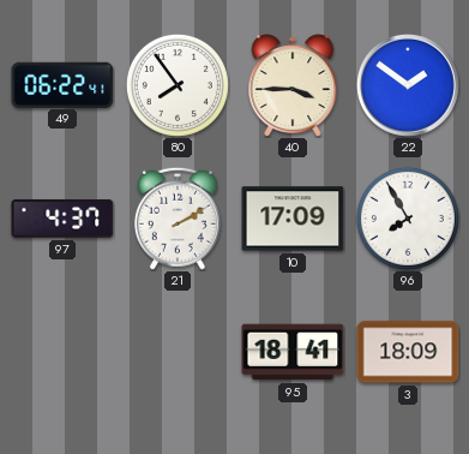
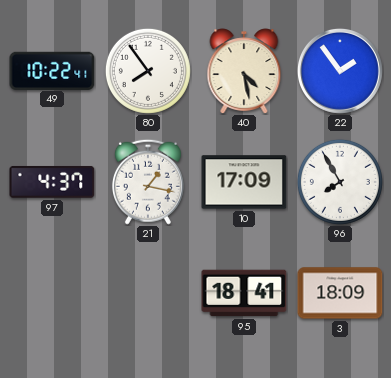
49: 06:22 -> 10:22 (52, 70)
40: 3:45 -> 4:28 (244, 71)
22: 1:51 -> 1:54 (340, 71)
21: 2:10 -> 1:17 (148, 182)
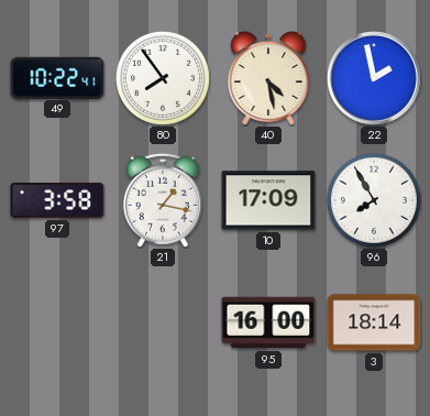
22: 1:54 -> 1:58 (374, 78)
97: 4:37 -> 3:58 (57, 200)
95: 18:41 -> 16:00 (268, 322)
3: 18:09 -> 18:14 (374, 322)
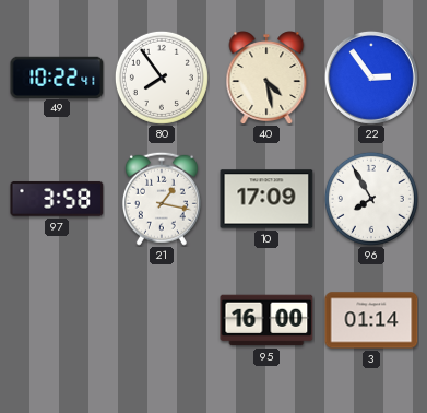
22: 1:58 -> 2:54 (371, 78)
3: 18:14 -> 01:14 (371, 320)
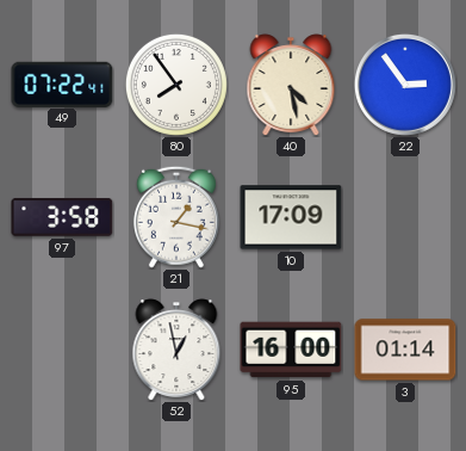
49: 10:22 -> 07:22 (62, 84)
96: 7:55 -> none (371, 199)
52: none -> 12:58 (176, 350)
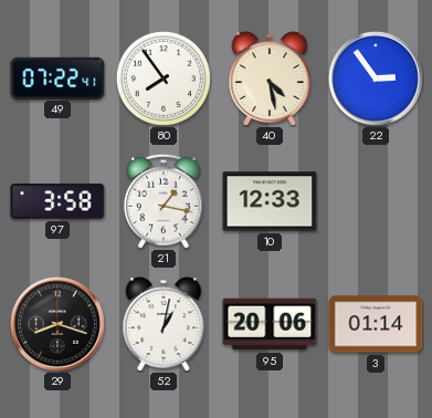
10: 17:09 -> 12:33 (270, 201)
29: none -> 8:18 (57, 324)
52: 12:58 -> 1:02 (164, 324)
95: 16:00 -> 20:06 (270, 324)
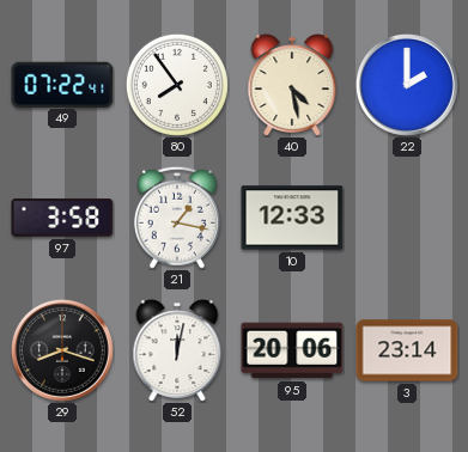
22: 2:54 -> 2:00 (407, 85)
52: 1:02 -> 12:02 (177, 350)
3: 01:14 -> 23:14 (407, 350)
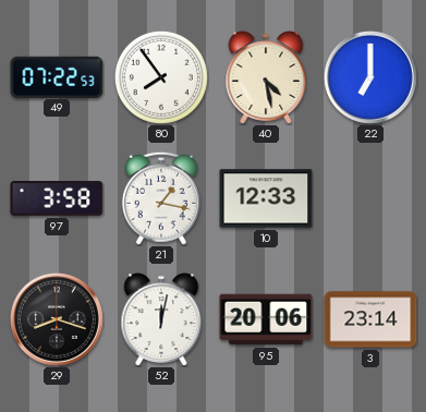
49: 07:22:41 -> 07:22:53 (57, 76)
22: 2:00 -> 7:00 (370, 77)
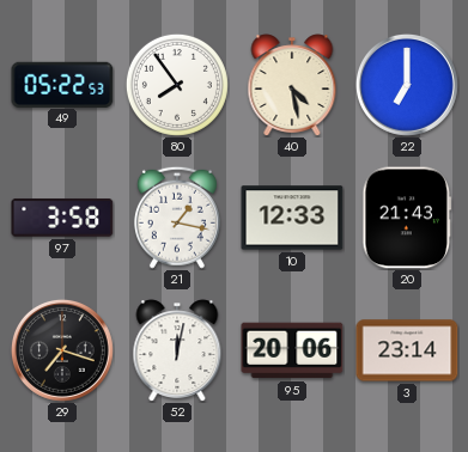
49: 07:22 -> 05:22 (62, 84)
20: none -> 21:43 (407, 218)
29: 8:18 -> 7:18 (62, 350)
